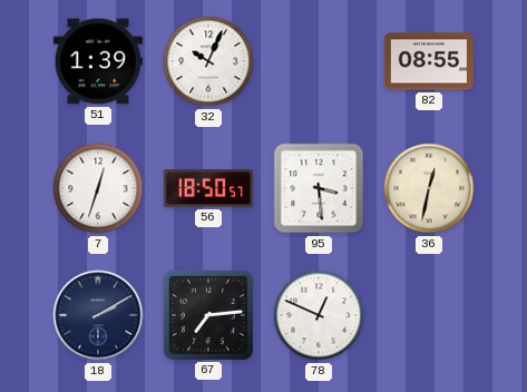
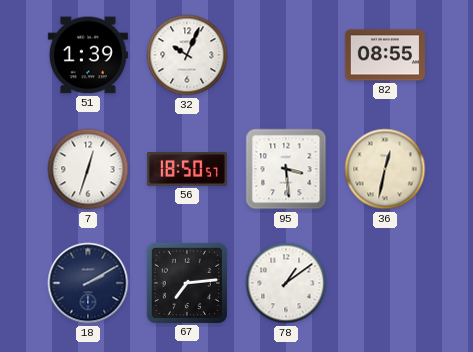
78: 12:49 -> 1:09 (286, 283)
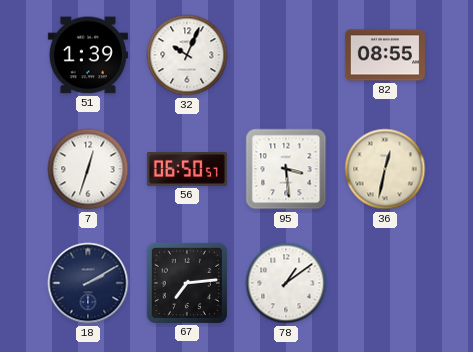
56: 18:50 -> 06:50 (187, 169)
